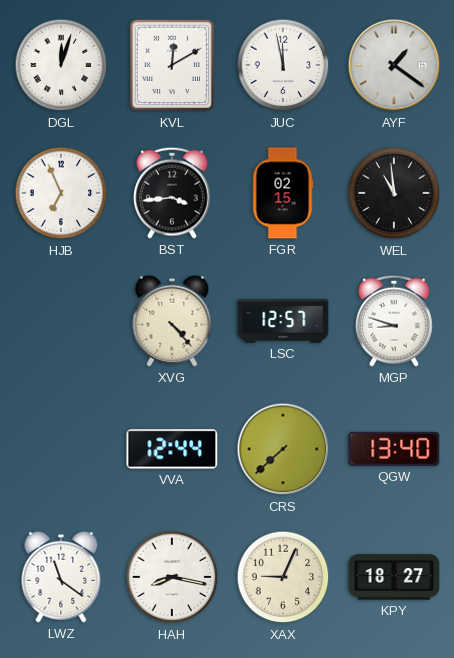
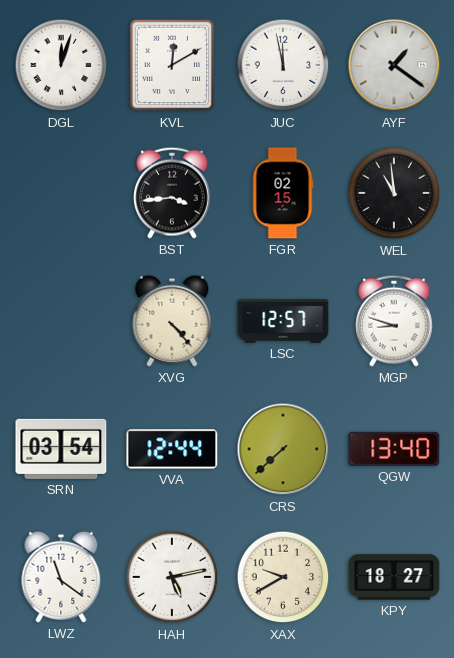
HJB: 6:56 -> none (61, 193)
SRN: none -> 03:54 (61, 449)
HAH: 8:17 -> 5:13 (172, 577)
XAX: 9:04 -> 9:40 (283, 577)
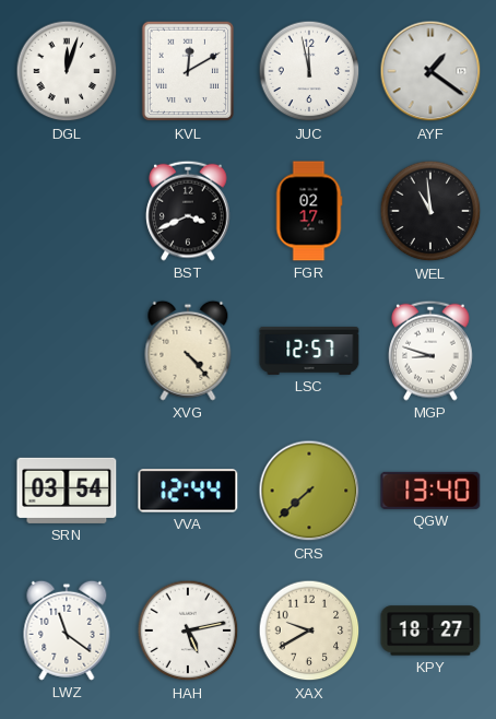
BST: 3:44 -> 3:41 (189, 211)
FGR: 02:15 -> 02:17 (309, 211)
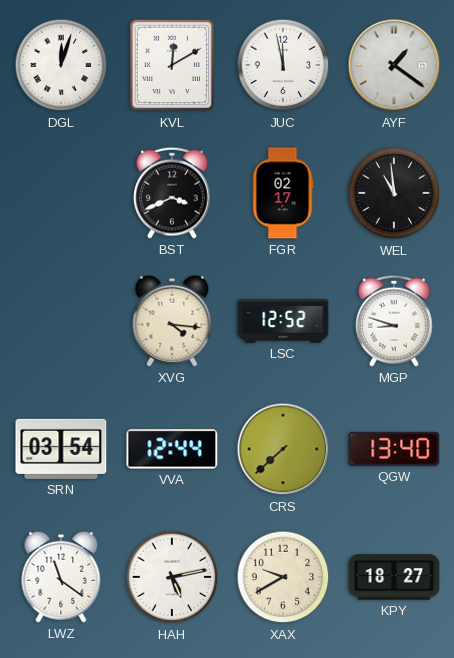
XVG: 4:23 -> 4:16 (172, 321)
LSC: 12:57 -> 12:52 (283, 321)
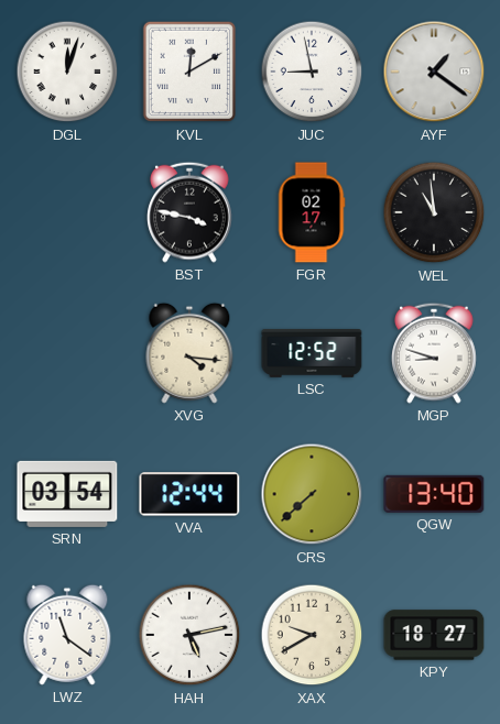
JUC: 11:58 -> 8:58 (312, 72)
BST: 3:41 -> 3:47 (191, 212)
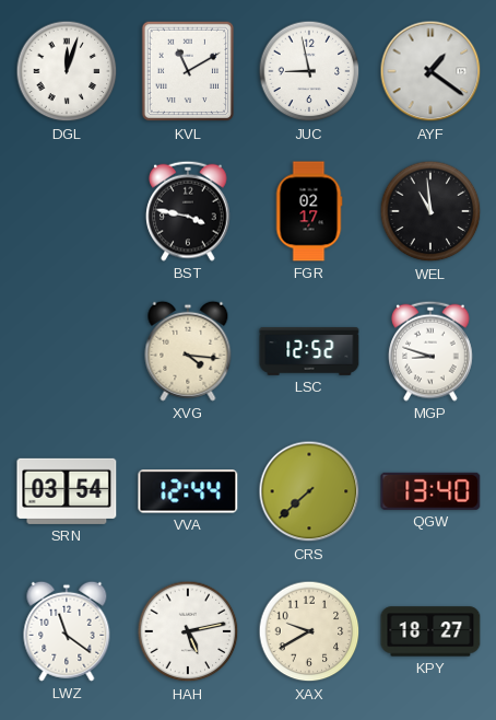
KVL: 12:10 -> 11:10 (187, 71)
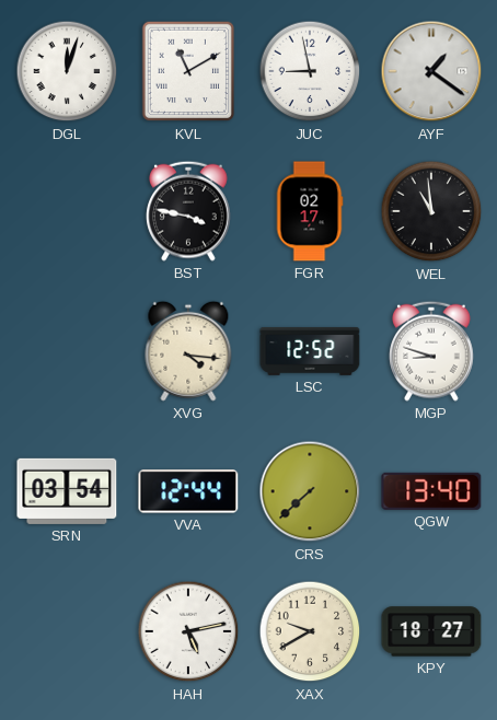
LWZ: 11:21 -> none (67, 631)
